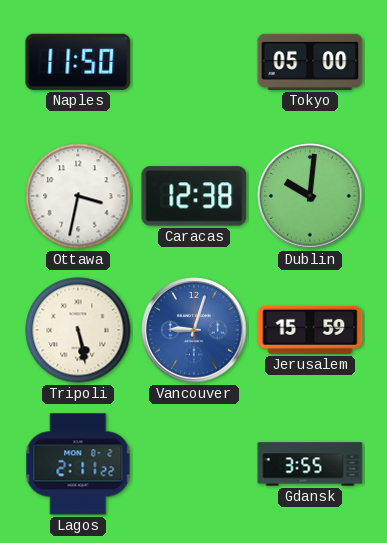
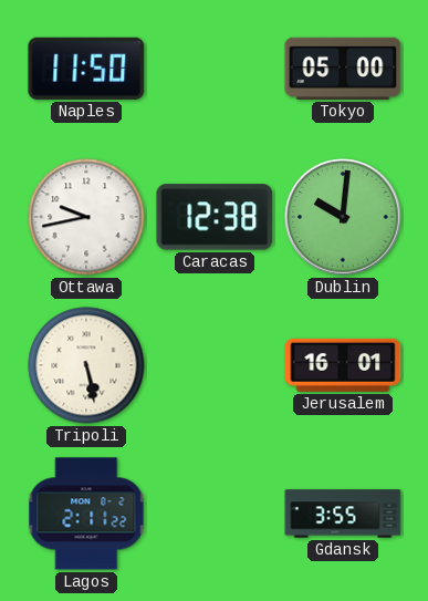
Ottawa: 3:32 -> 9:43 (86, 217)
Vancouver: 9:03 -> none (194, 330)
Jerusalem: 15:59 -> 16:01 (343, 365)
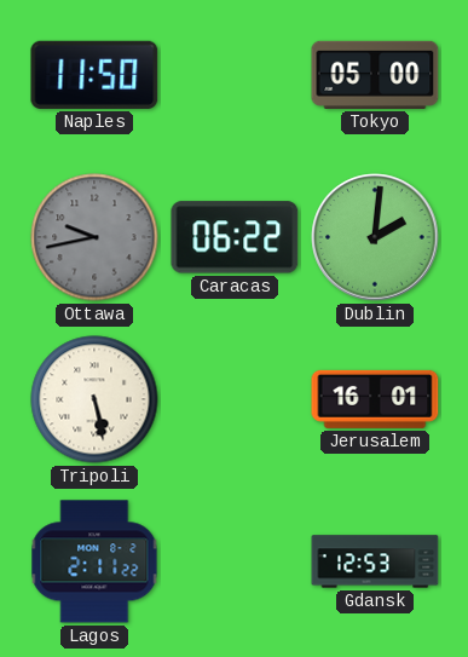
Ottawa dial: white -> grey (94, 237)
Caracas: 12:38 -> 06:22 (235, 237)
Dublin: 10:01 -> 2:01 (375, 237)
Gdansk: 3:55 -> 12:53 (375, 561)
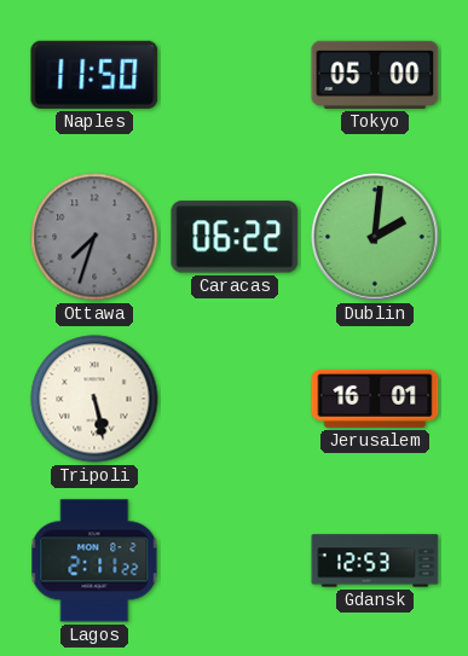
Ottawa: 9:43 -> 7:33 (94, 237)
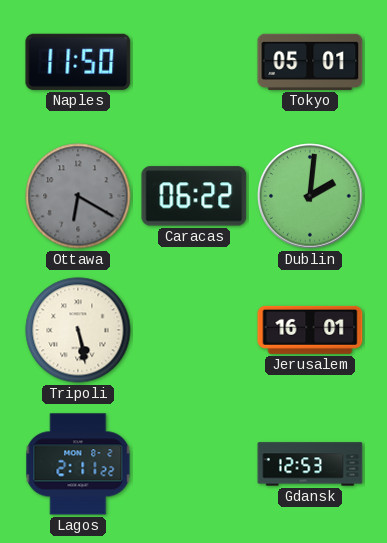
Tokyo: 05:00 -> 05:01 (310, 62)
Ottawa: 7:33 -> 6:20 (78, 196)
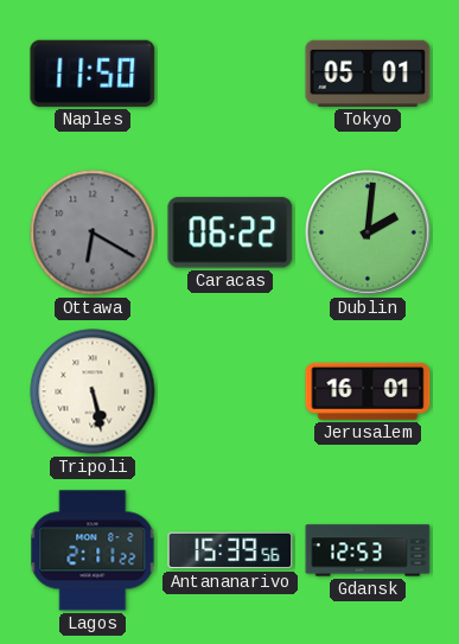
Antananarivo: none -> 15:39 (230, 550)
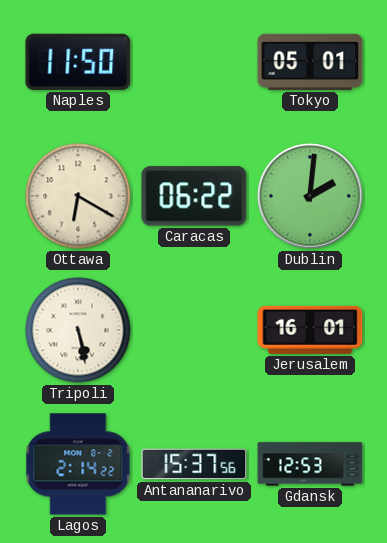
Ottawa dial: grey -> cream (78, 196)
Lagos: 2:11 -> 2:14 (78, 464)
Antananarivo: 15:39 -> 15:37 (194, 464)
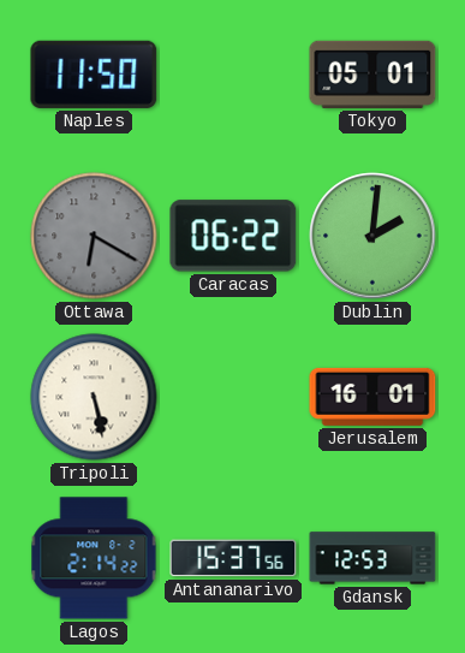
Ottawa dial: cream -> grey (94, 236)
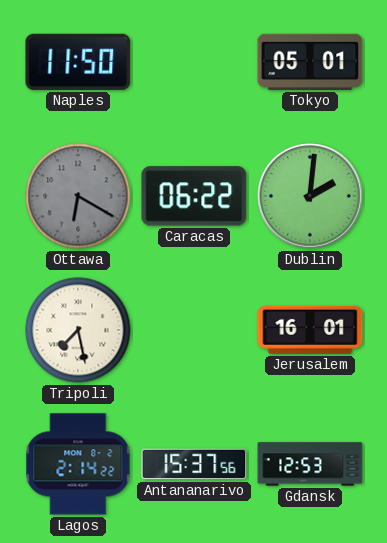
Tripoli: 5:28 -> 7:28 (78, 330)
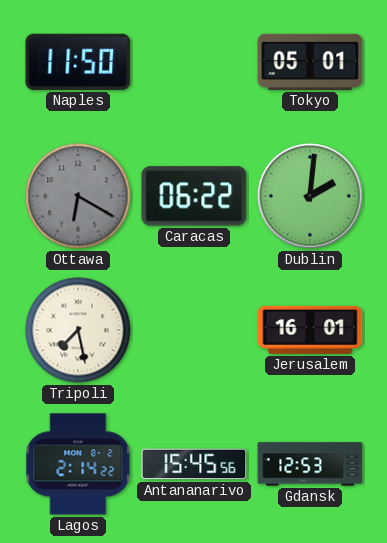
Antananarivo: 15:37 -> 15:45 (194, 464)
